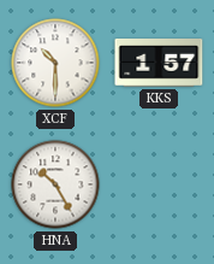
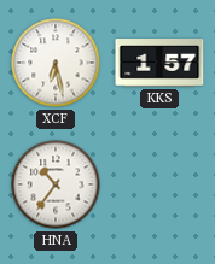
XCF: 10:30 -> 6:28 (56, 63)
HNA: 10:25 -> 10:36 (56, 184)
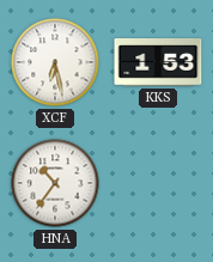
KKS: 1:57 -> 1:53 (158, 63)
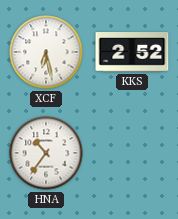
KKS: 1:53 -> 2:52 (132, 53)
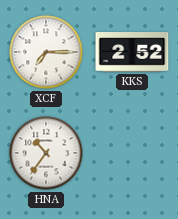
XCF: 6:28 -> 7:15 (46, 52)
